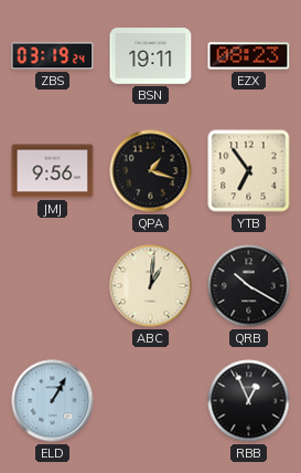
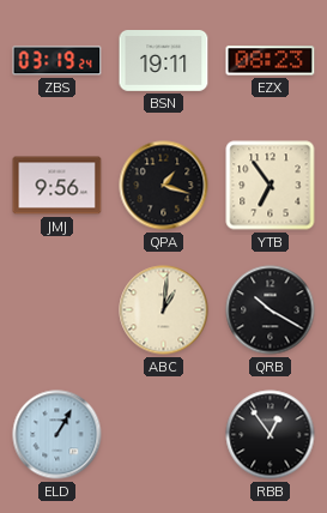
RBB: 12:56 -> 12:54 (271, 435)
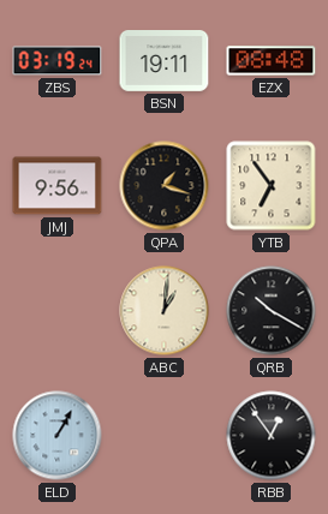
EZX: 08:23 -> 08:48 (272, 61)
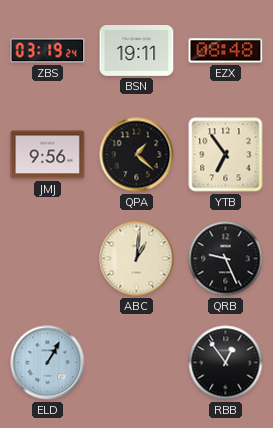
QPA: 1:18 -> 1:22 (137, 155)
QRB: 10:20 -> 9:26 (226, 259)
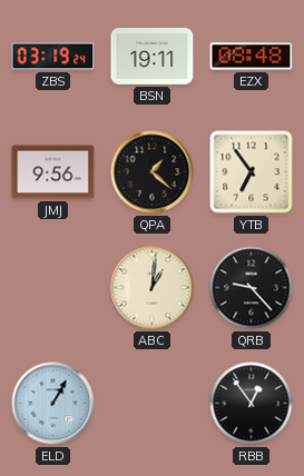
QRB: 9:26 -> 9:23 (252, 288)
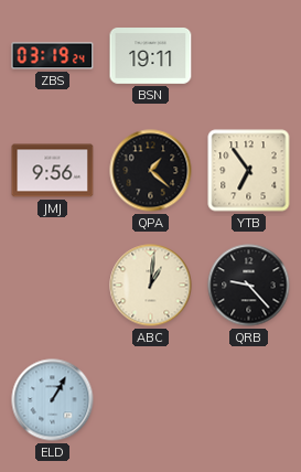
EZX: 08:48 -> none (252, 57)
RBB: 12:54 -> none (252, 404)
